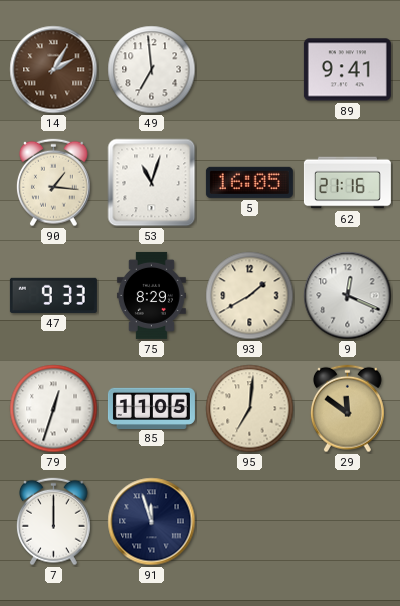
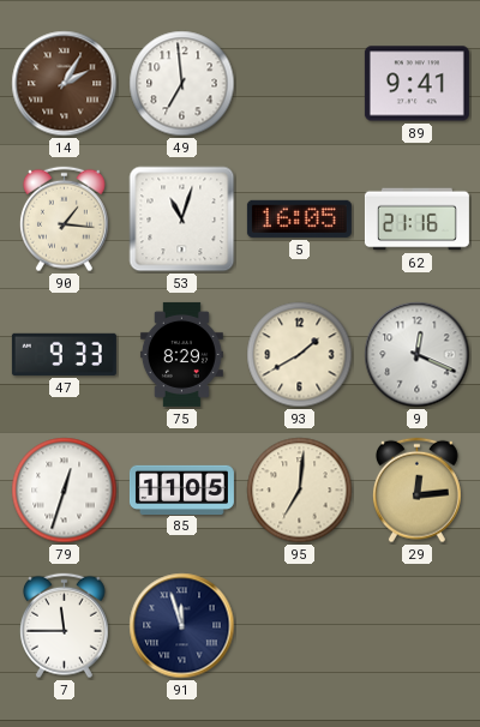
29: 11:51 -> 12:14 (416, 491)
7: 12:00 -> 11:45 (64, 626)
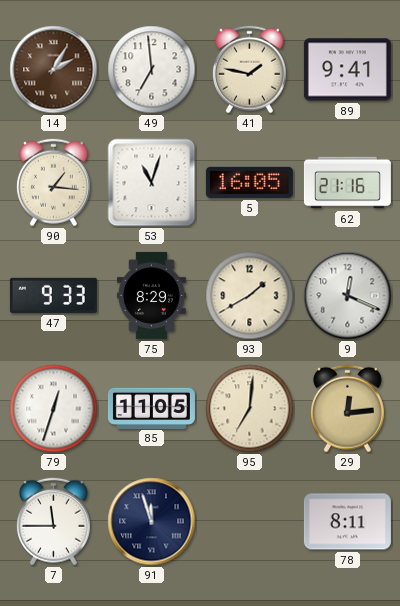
41: none -> 1:47 (249, 70)
78: none -> 8:11 (347, 522)
